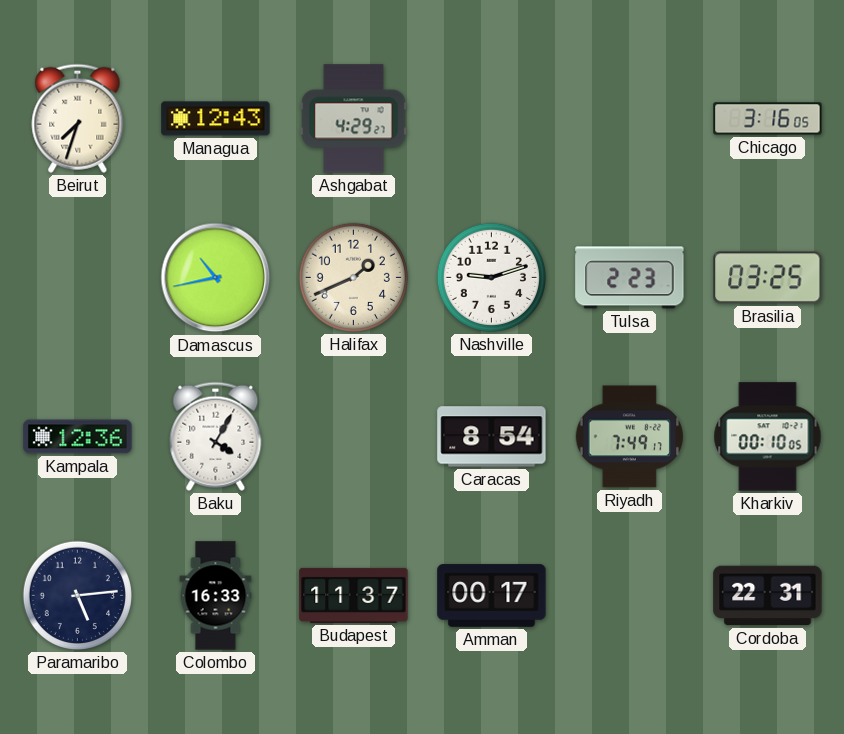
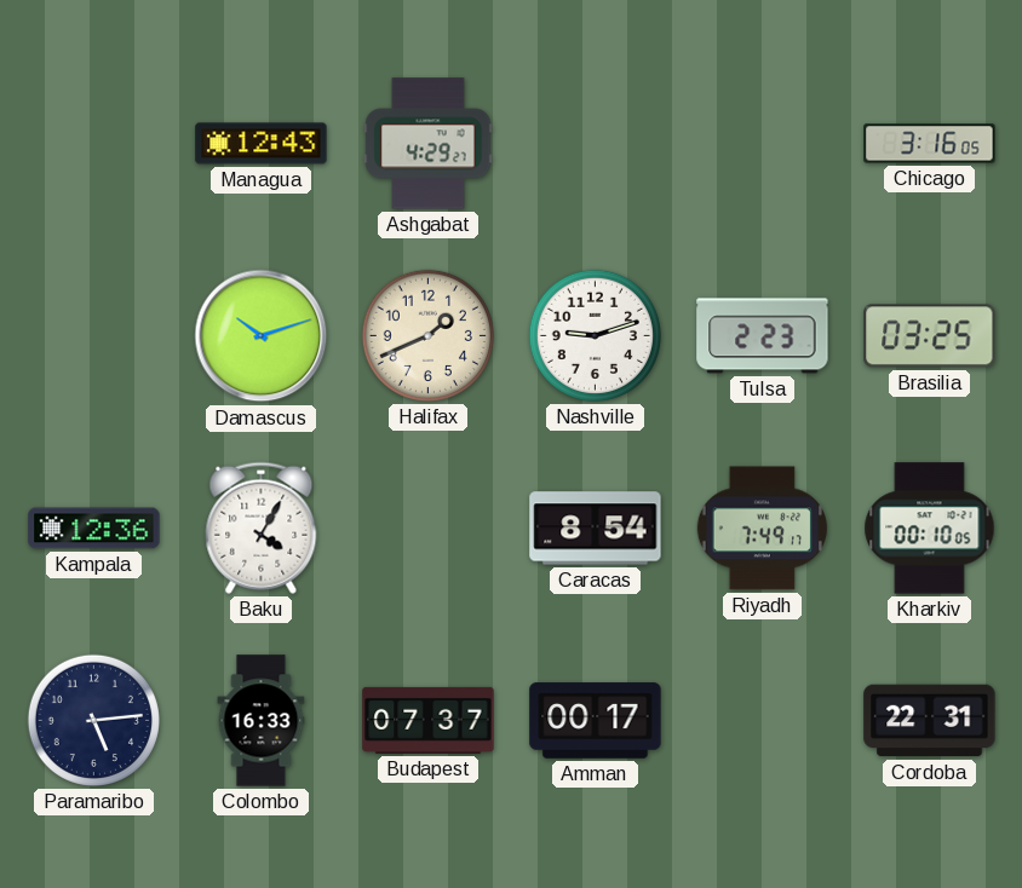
Beirut: 7:33 -> none (78, 118)
Damascus: 10:43 -> 10:12 (262, 336)
Budapest: 11:37 -> 07:37 (429, 720)
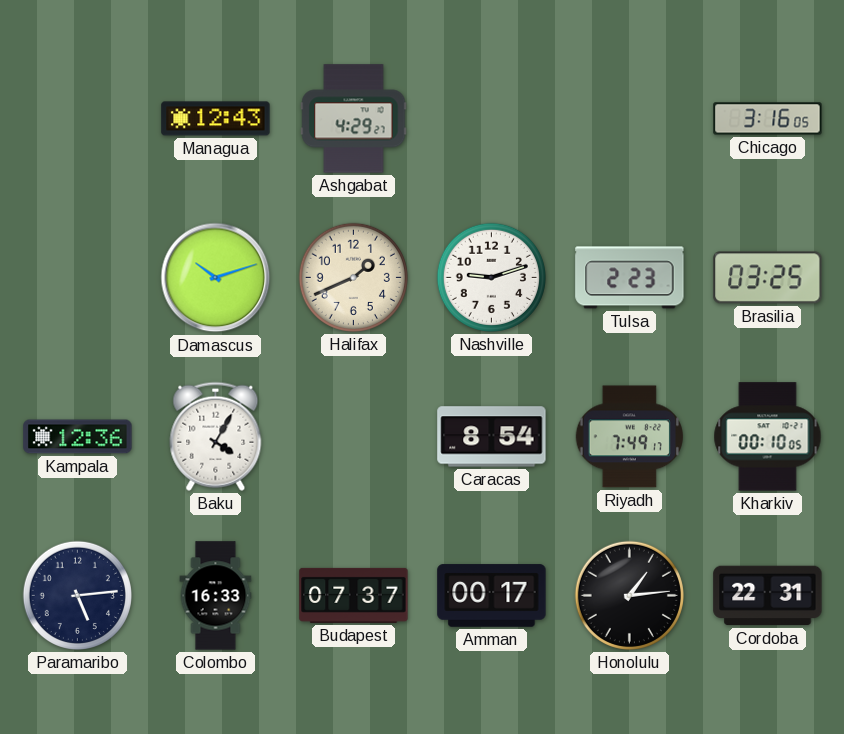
Honolulu: none -> 1:14 (629, 595)
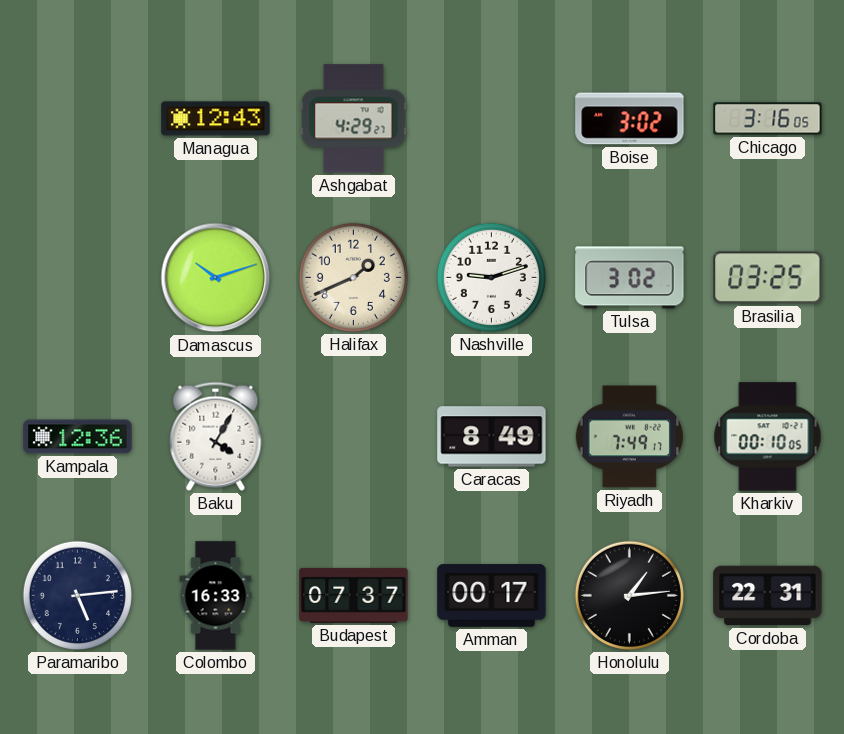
Boise: none -> 3:02 (630, 119)
Tulsa: 2:23 -> 3:02 (630, 278)
Caracas: 8:54 -> 8:49 (492, 437)
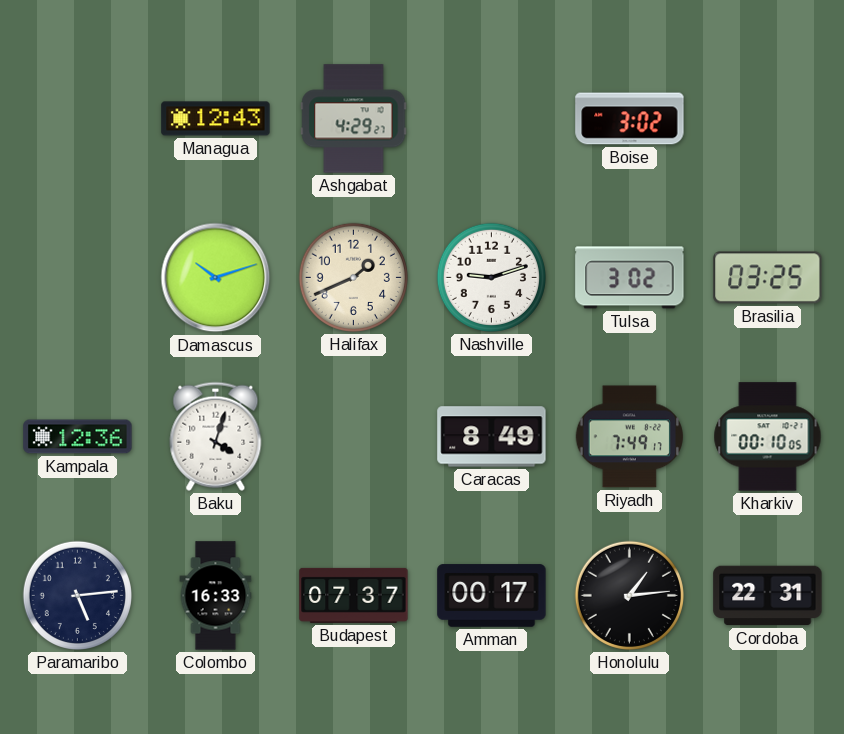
Chicago: 3:16 -> none (768, 119)
Baku: 4:05 -> 4:03 (216, 436)
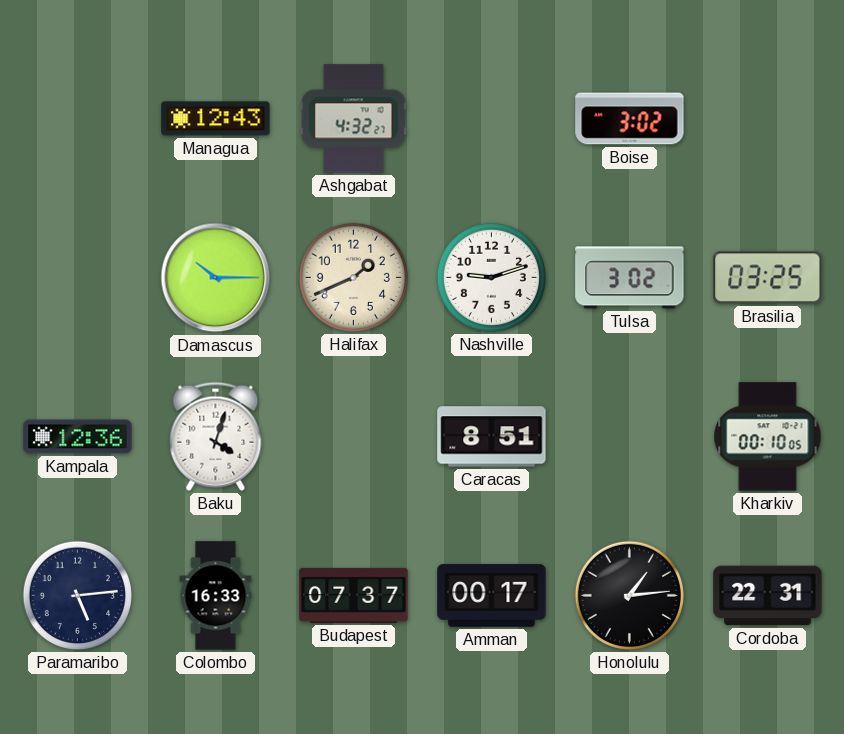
Ashgabat: 4:29 -> 4:32 (354, 119)
Damascus: 10:12 -> 10:15 (216, 278)
Caracas: 8:49 -> 8:51 (492, 437)
Riyadh: 7:49 -> none (629, 437)
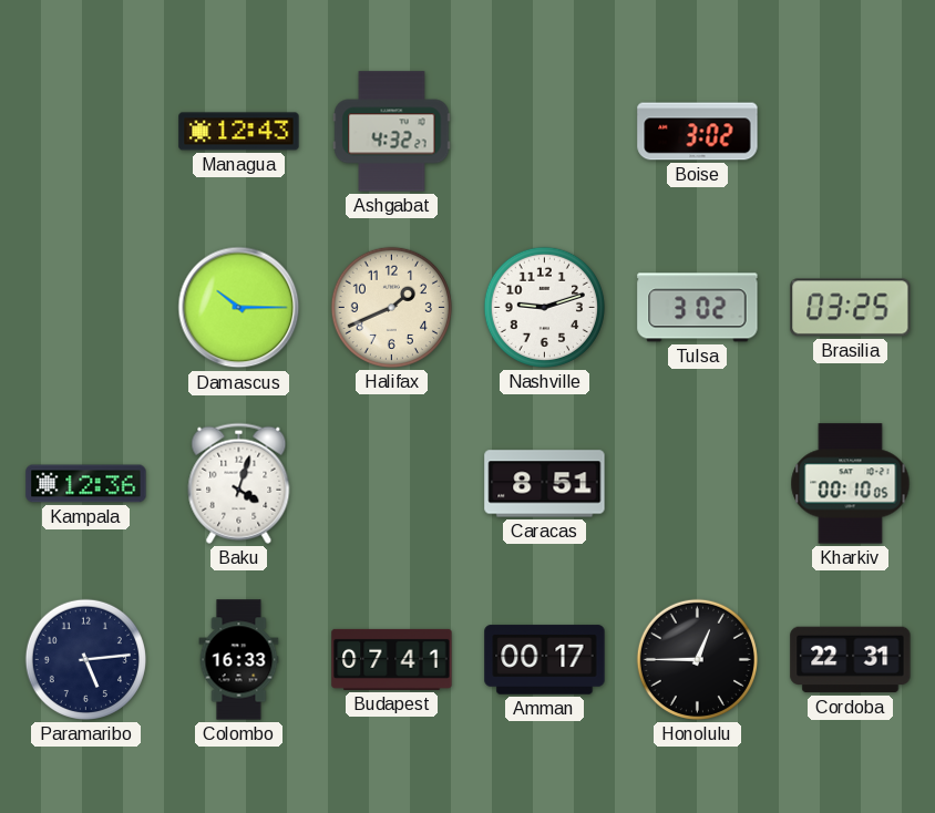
Budapest: 07:37 -> 07:41 (392, 659)
Honolulu: 1:14 -> 12:45 (697, 659)
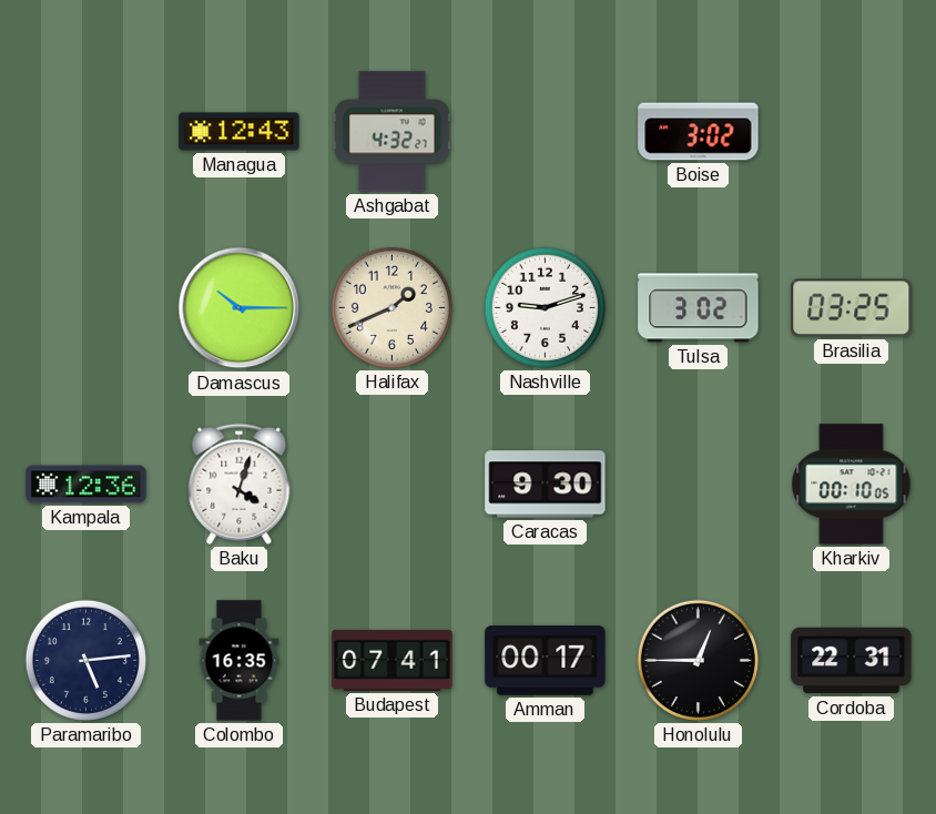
Caracas: 8:51 -> 9:30 (546, 485)
Colombo: 16:33 -> 16:35 (240, 661)
